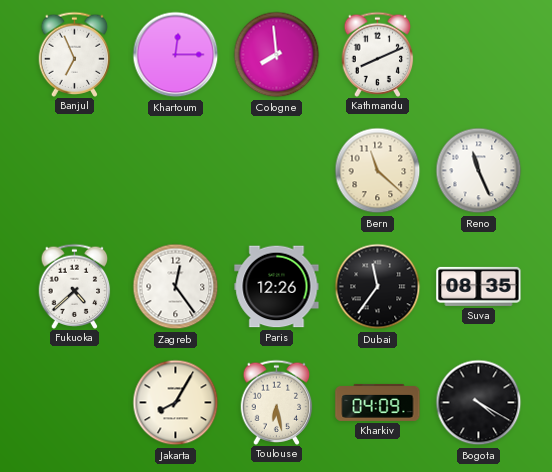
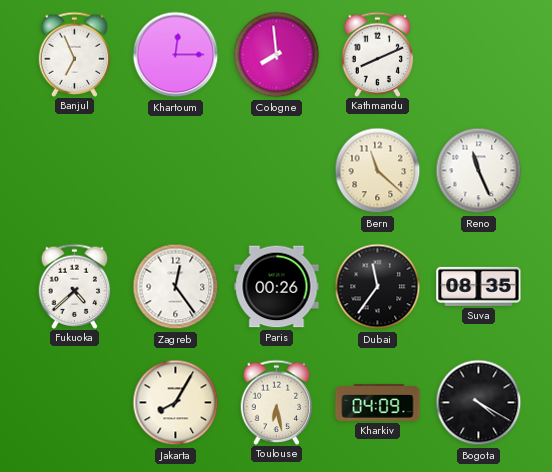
Paris: 12:26 -> 00:26 (277, 287)
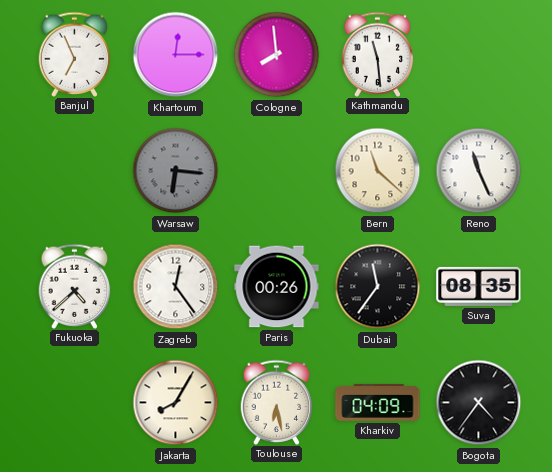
Kathmandu: 8:11 -> 11:29 (378, 54)
Warsaw: none -> 6:16 (176, 171)
Bogota: 4:20 -> 4:36 (479, 403)
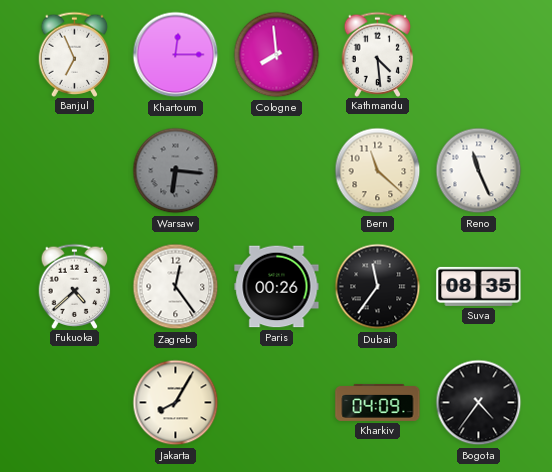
Kathmandu: 11:29 -> 4:29 (378, 54)
Toulouse: 6:28 -> none (277, 402)
